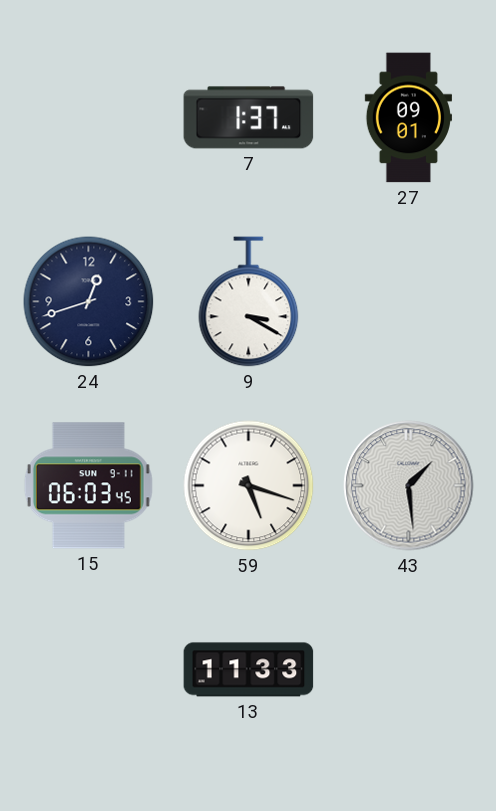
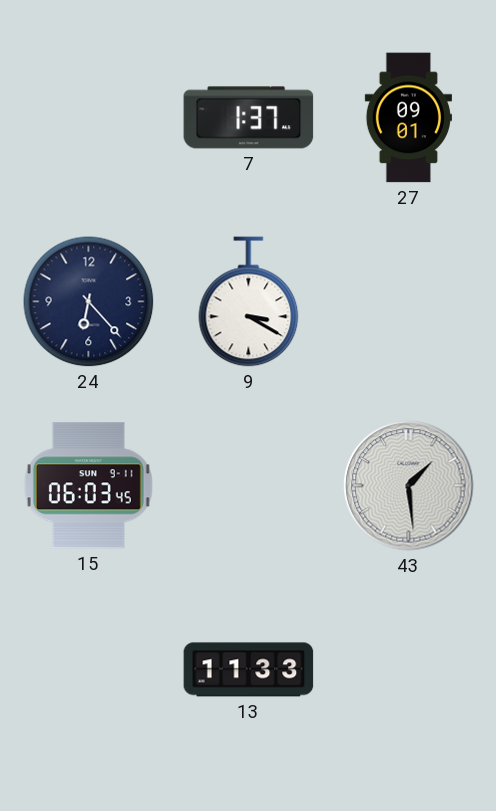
24: 12:42 -> 6:23 (89, 302)
59: 5:18 -> none (249, 486)
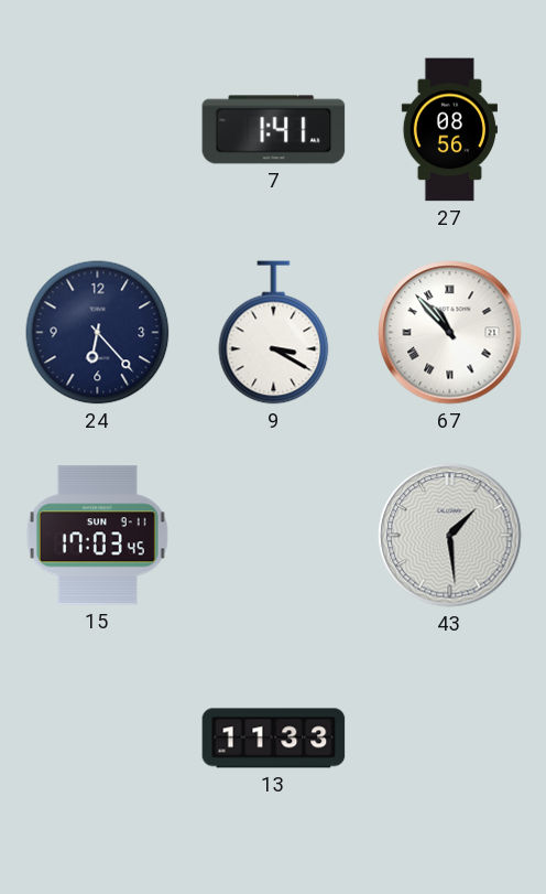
7: 1:37 -> 1:41 (274, 130)
27: 09:01 -> 08:56 (449, 130)
67: none -> 10:53 (450, 333)
15: 06:03 -> 17:03 (97, 536)
